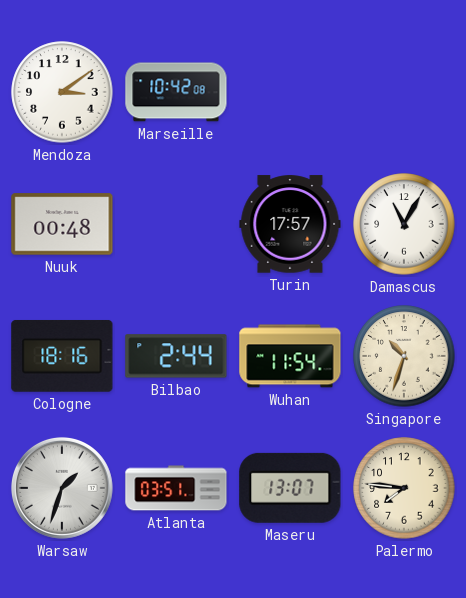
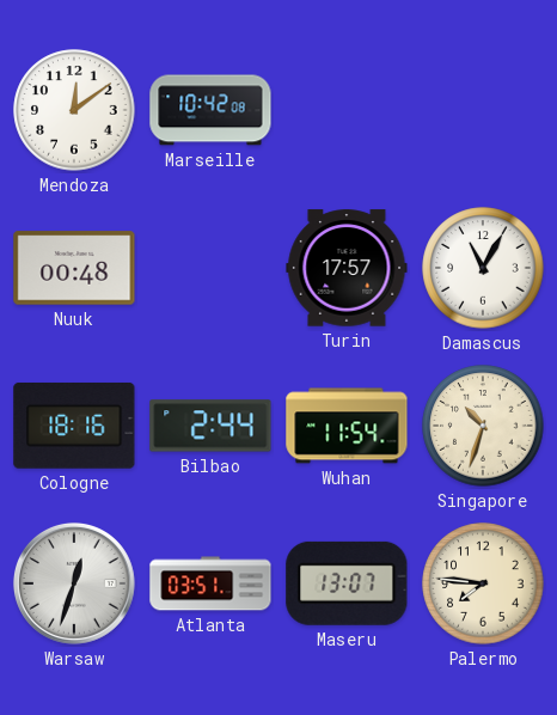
Mendoza: 3:09 -> 12:09 (74, 110)
Warsaw: 1:33 -> 12:33 (74, 583)
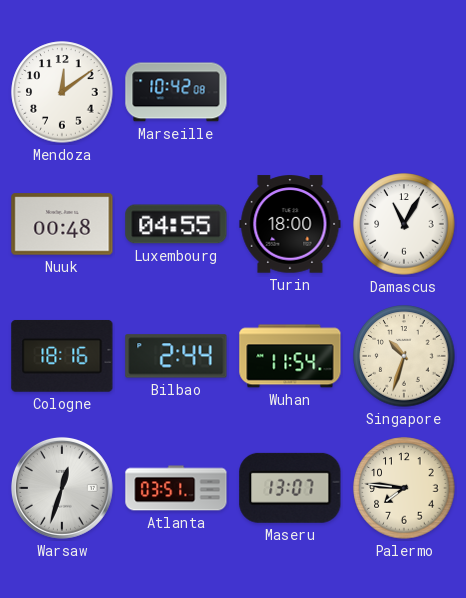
Luxembourg: none -> 04:55 (176, 224)
Turin: 17:57 -> 18:00 (290, 224)
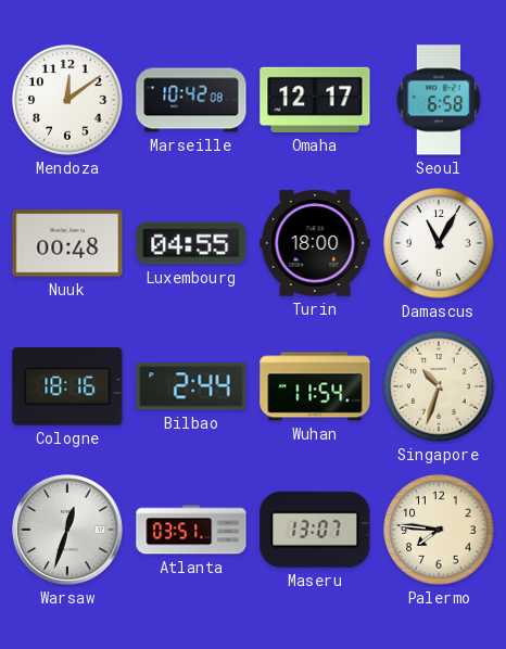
Omaha: none -> 12:17 (315, 100)
Seoul: none -> 6:58 (439, 100)
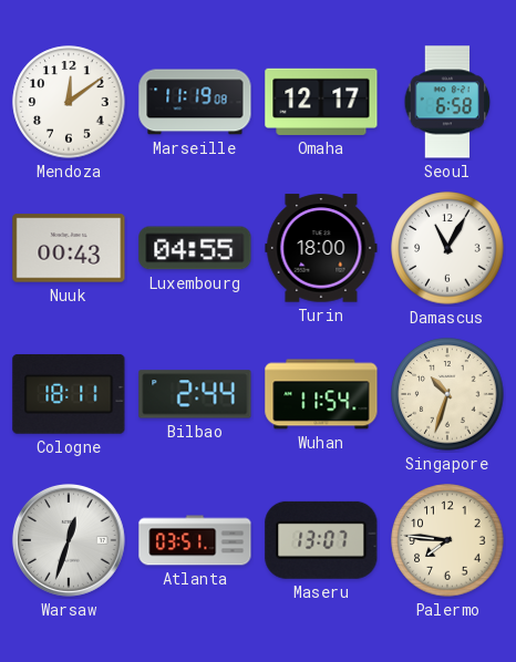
Marseille: 10:42 -> 11:19 (195, 102)
Nuuk: 00:48 -> 00:43 (69, 248)
Cologne: 18:16 -> 18:11 (69, 394)
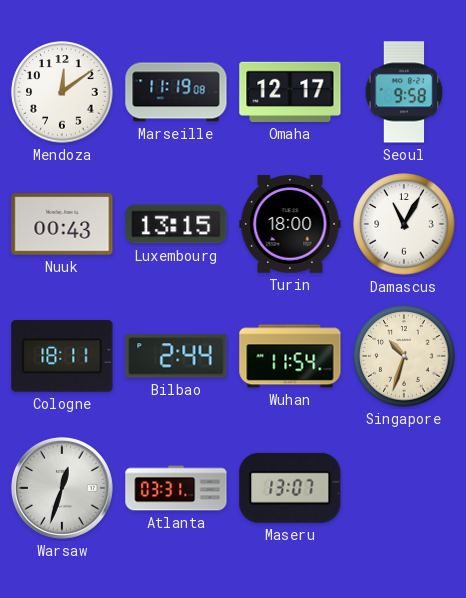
Seoul: 6:58 -> 9:58 (404, 92)
Luxembourg: 04:55 -> 13:15 (176, 224)
Atlanta: 03:51 -> 03:31 (176, 488)
Palermo: 7:46 -> none (447, 540)
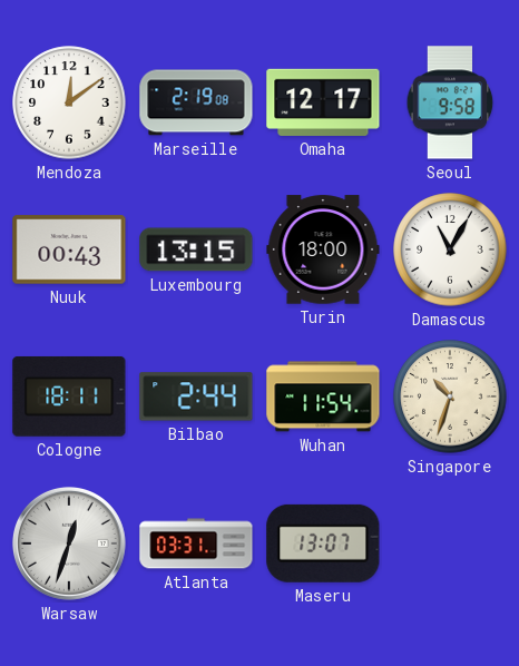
Marseille: 11:19 -> 2:19 (196, 102)
